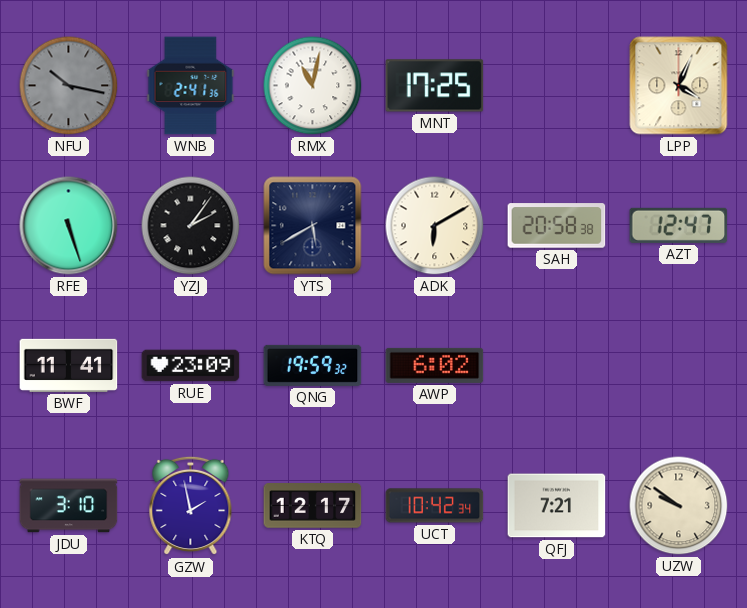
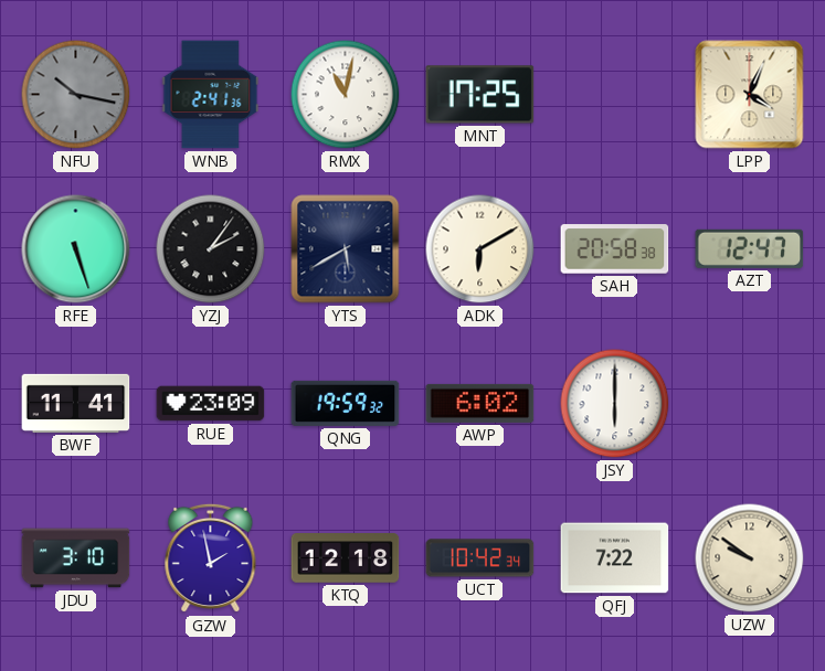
JSY: none -> 6:00 (615, 404)
KTQ: 12:17 -> 12:18 (346, 558)
QFJ: 7:21 -> 7:22 (615, 558)
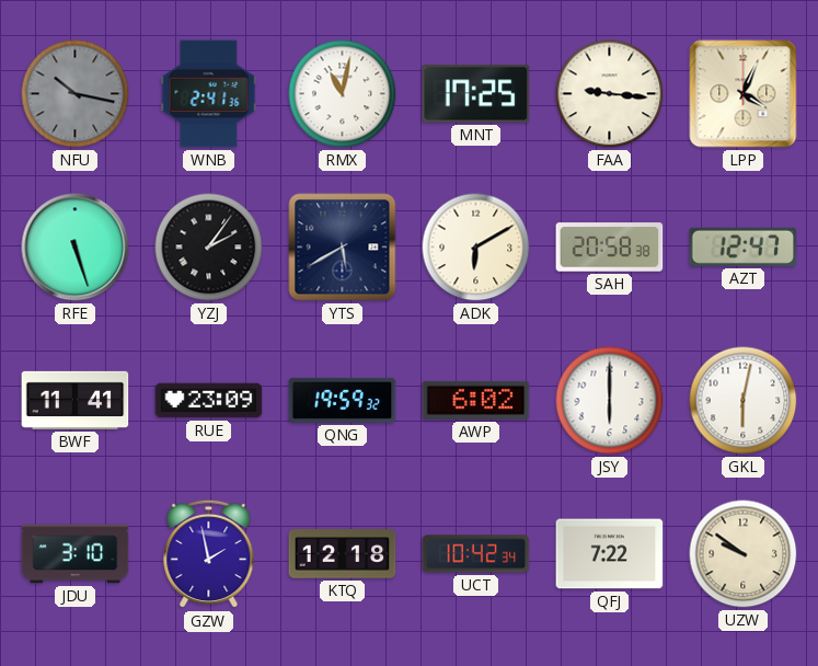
FAA: none -> 9:16 (610, 94)
GKL: none -> 6:02 (744, 401)
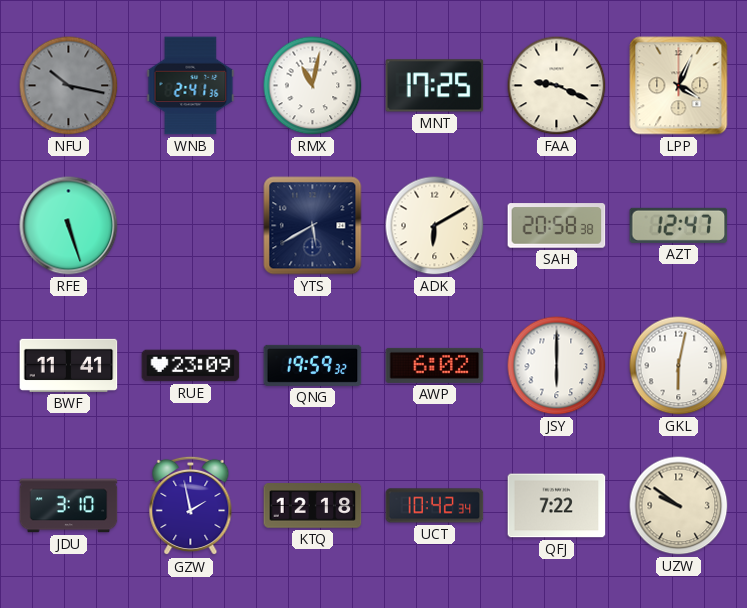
FAA: 9:16 -> 9:19 (557, 86)
YZJ: 2:06 -> none (209, 248)
